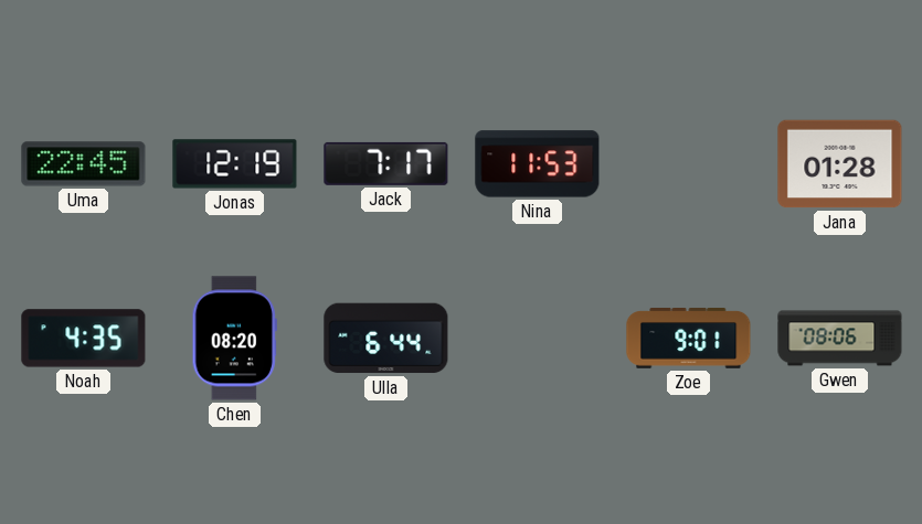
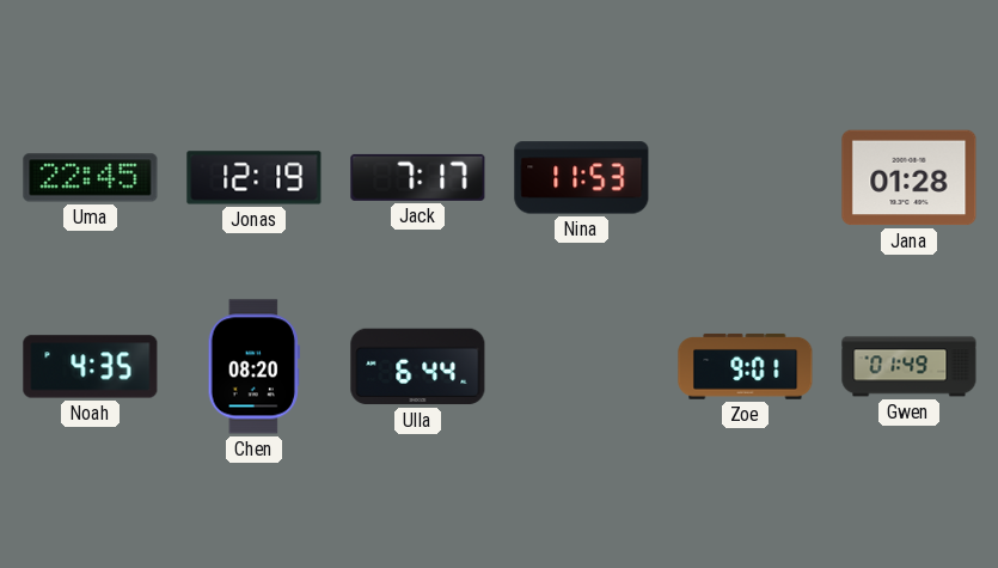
Gwen: 08:06 -> 01:49 (910, 367)
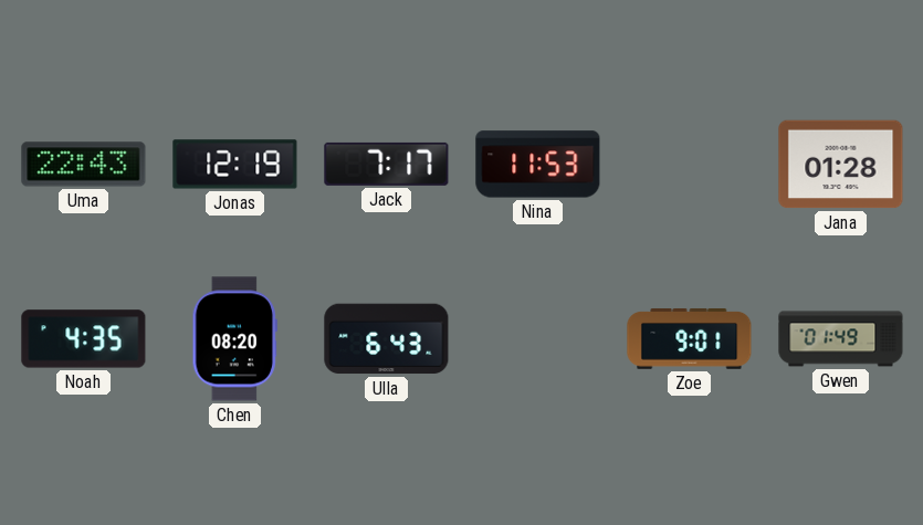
Uma: 22:45 -> 22:43 (84, 165)
Ulla: 6:44 -> 6:43 (387, 339)
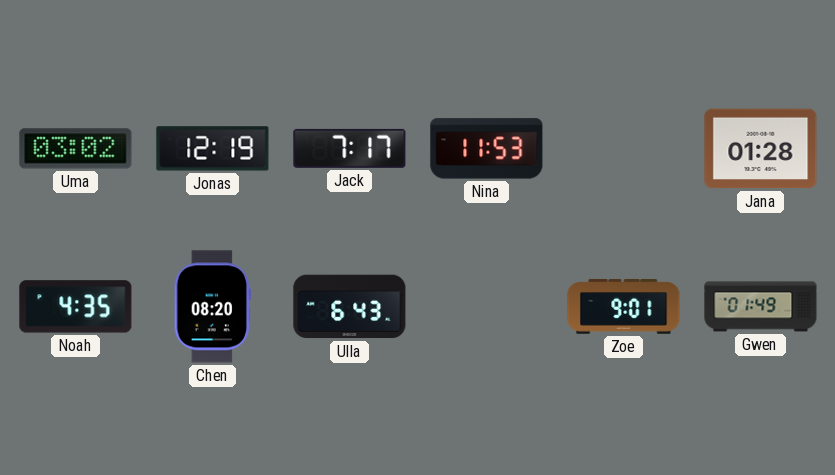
Uma: 22:43 -> 03:02 (76, 149)
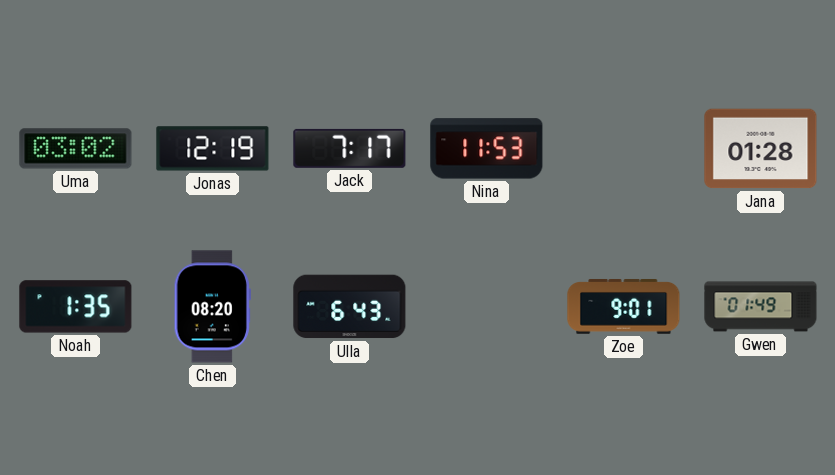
Noah: 4:35 -> 1:35 (76, 307)
